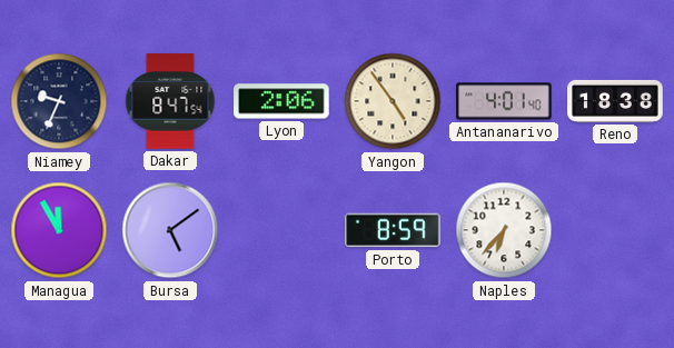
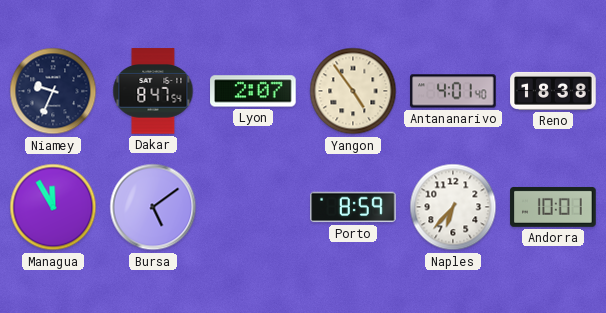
Lyon: 2:06 -> 2:07 (253, 91)
Andorra: none -> 10:01 (553, 207)
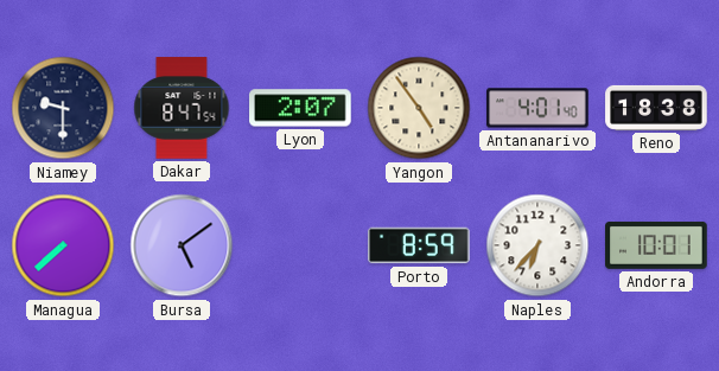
Niamey: 9:34 -> 9:30 (63, 108)
Managua: 11:55 -> 7:38 (63, 245)
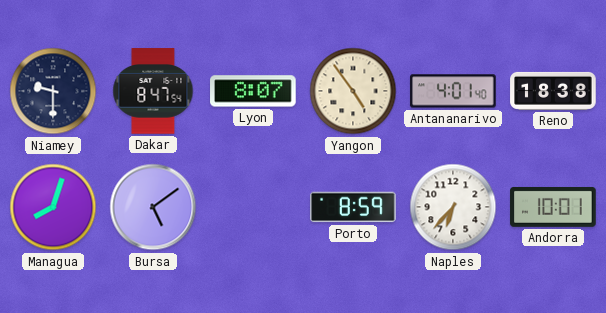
Lyon: 2:07 -> 8:07 (253, 91)
Managua: 7:38 -> 8:03 (53, 207)
